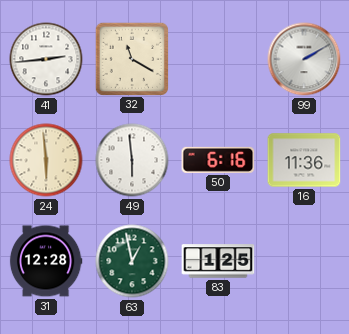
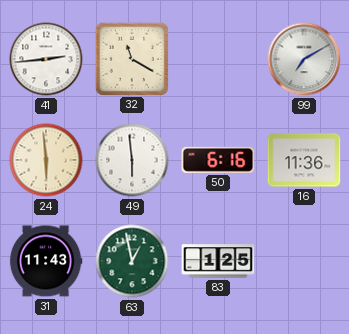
99: 2:10 -> 7:10 (304, 59)
31: 12:28 -> 11:43 (46, 261)
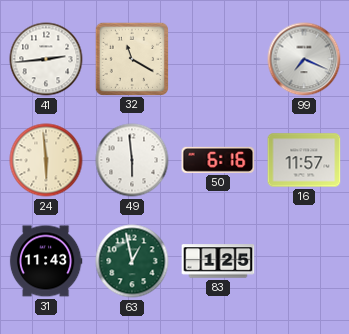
99: 7:10 -> 7:19 (304, 59)
16: 11:36 -> 11:57 (304, 160)
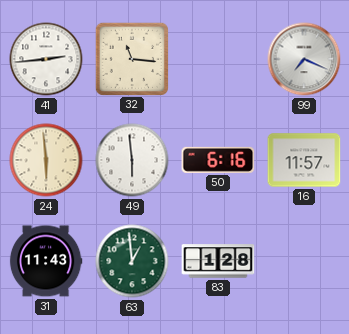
32: 11:20 -> 11:16 (131, 58)
63: 12:58 -> 12:59 (132, 261)
83: 1:25 -> 1:28 (218, 261)
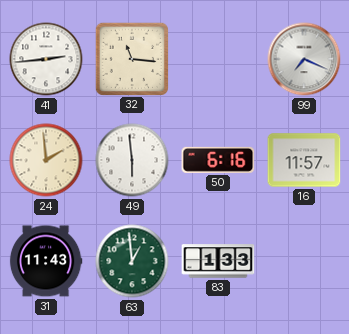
24: 5:59 -> 1:59 (46, 160)
83: 1:28 -> 1:33 (218, 261)
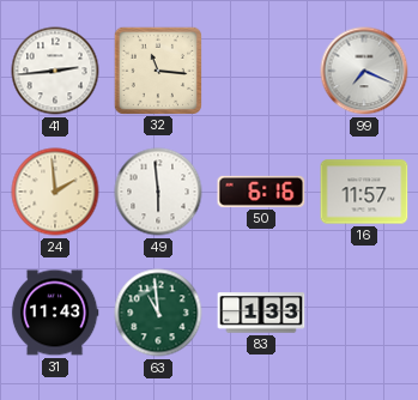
63: 12:59 -> 10:59 (158, 313)
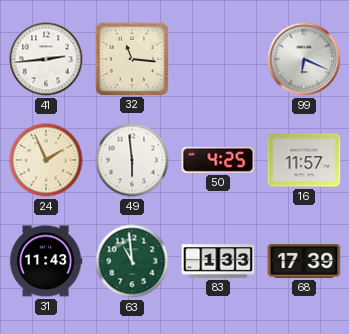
99: 7:19 -> 6:19 (304, 59)
24: 1:59 -> 1:56 (46, 160)
50: 6:16 -> 4:25 (218, 160)
68: none -> 17:39 (304, 261)
